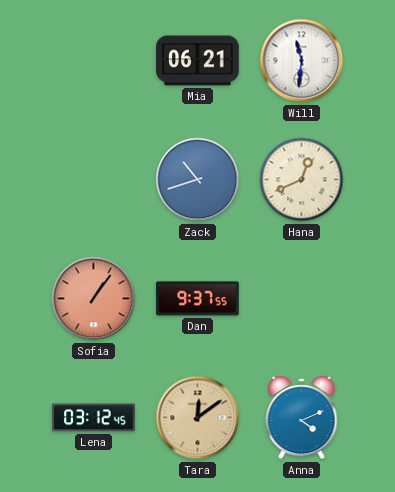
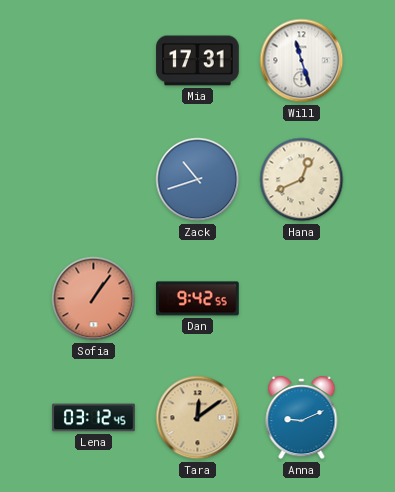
Mia: 06:21 -> 17:31 (198, 61)
Will: 11:31 -> 11:27 (302, 61)
Dan: 9:37 -> 9:42 (198, 299)
Anna: 4:11 -> 9:11 (302, 419)
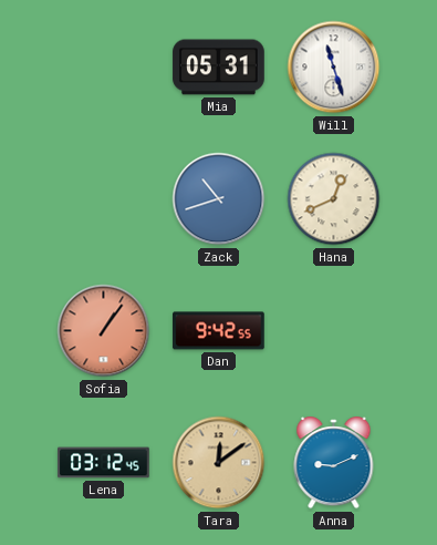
Mia: 17:31 -> 05:31 (219, 68)
